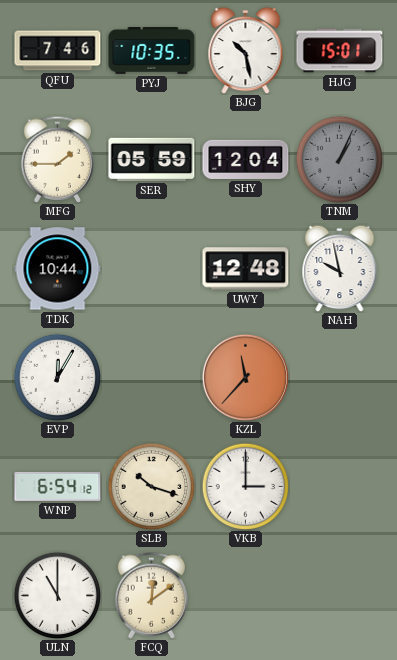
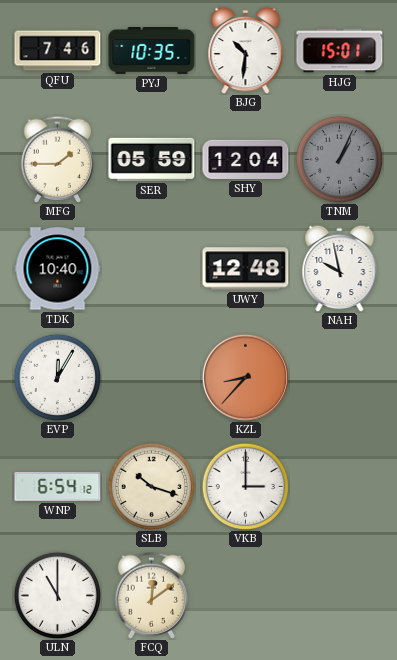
BJG: 10:28 -> 10:31 (246, 50)
TDK: 10:44 -> 10:40 (58, 269)
KZL: 11:37 -> 8:37 (245, 377)
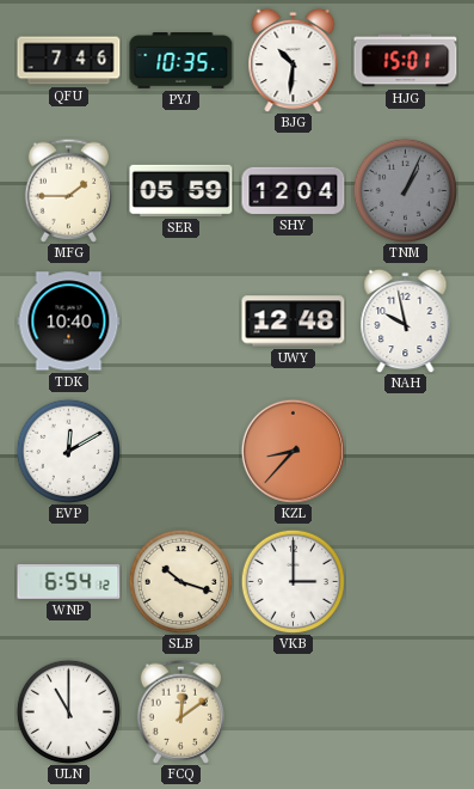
EVP: 12:05 -> 12:10 (68, 451)
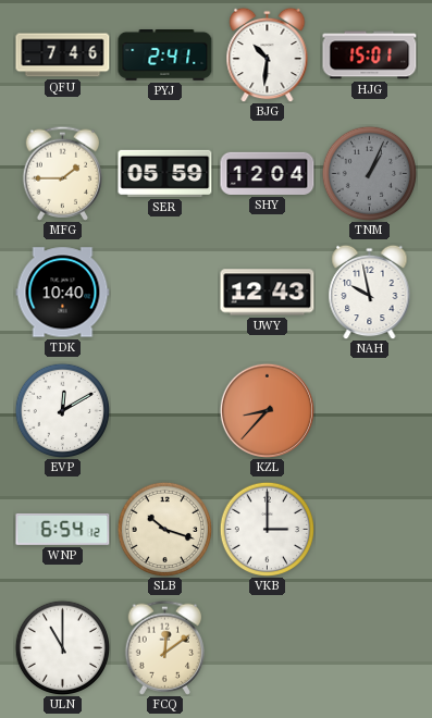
PYJ: 10:35 -> 2:41 (165, 55)
UWY: 12:48 -> 12:43 (268, 293)
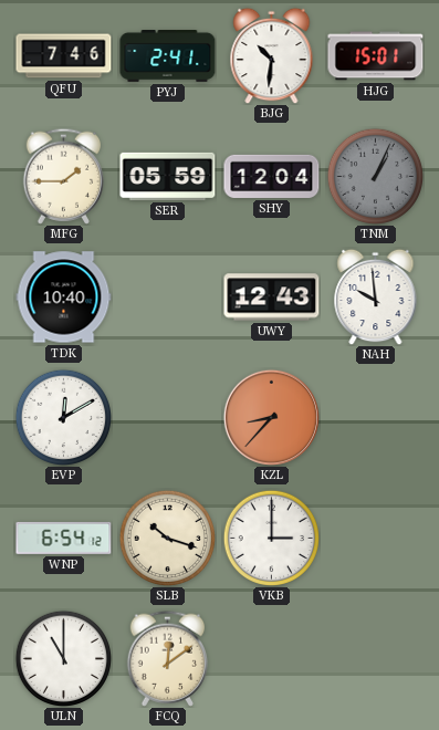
NAH: 9:58 -> 9:59 (376, 296)
